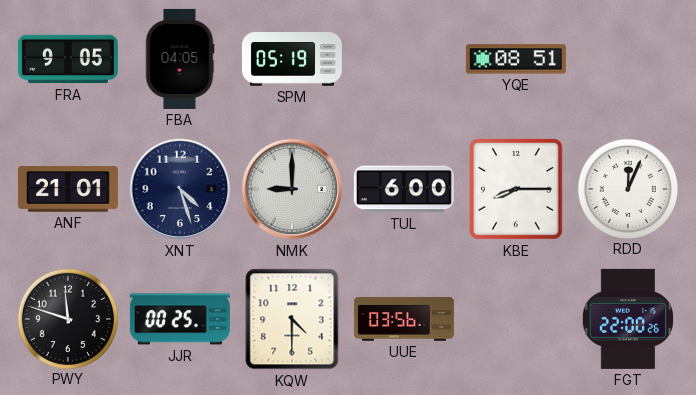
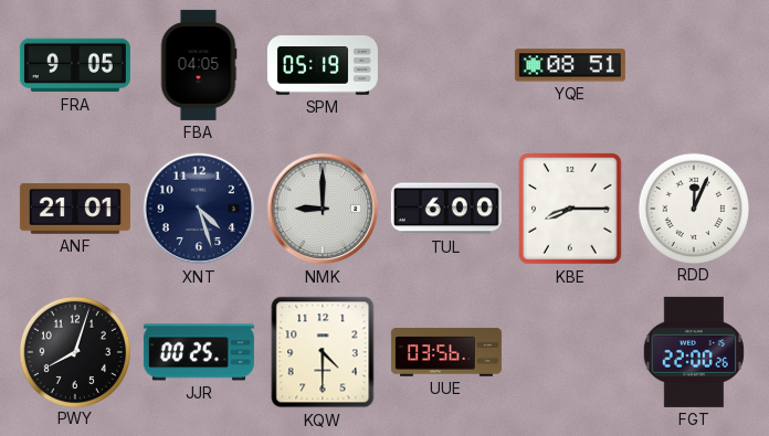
PWY: 11:48 -> 8:03 (74, 351)
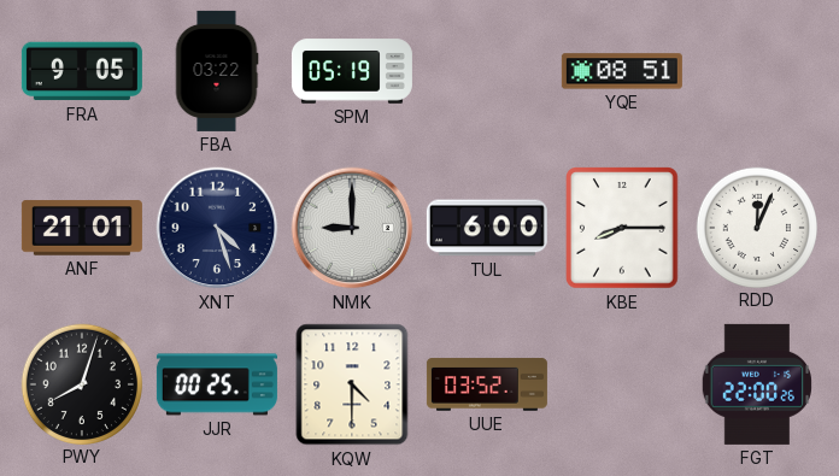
FBA: 04:05 -> 03:22 (217, 71)
UUE: 03:56 -> 03:52 (487, 384)
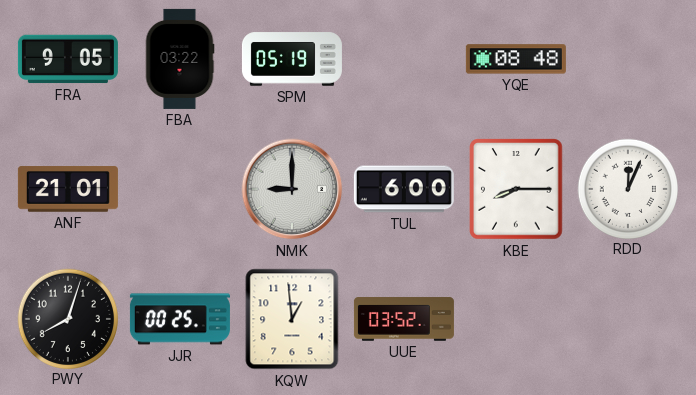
YQE: 08:51 -> 08:48 (516, 59)
XNT: 4:27 -> none (217, 228)
KQW: 4:30 -> 12:59 (292, 319)
FGT: 22:00 -> none (756, 384)
